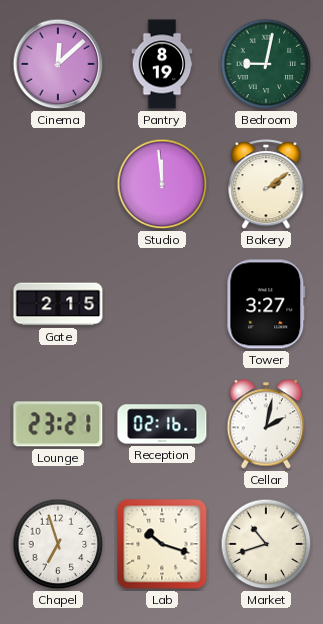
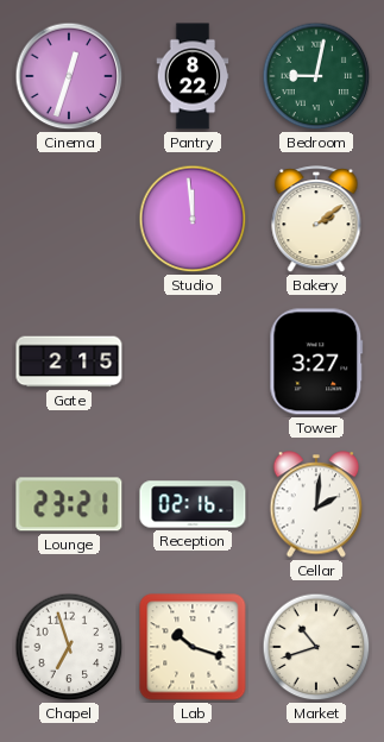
Cinema: 12:08 -> 12:33 (69, 76)
Pantry: 8:19 -> 8:22 (193, 76)
Cellar: 2:02 -> 2:01 (316, 504)
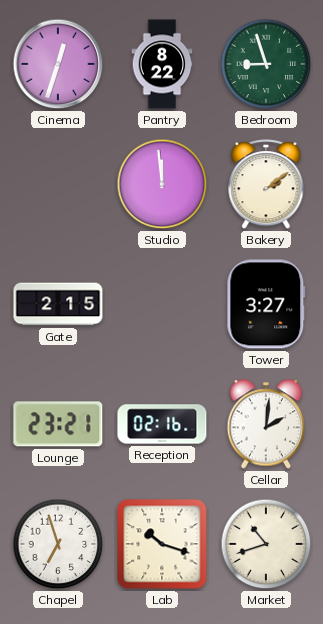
Bedroom: 9:02 -> 8:57 (266, 64)
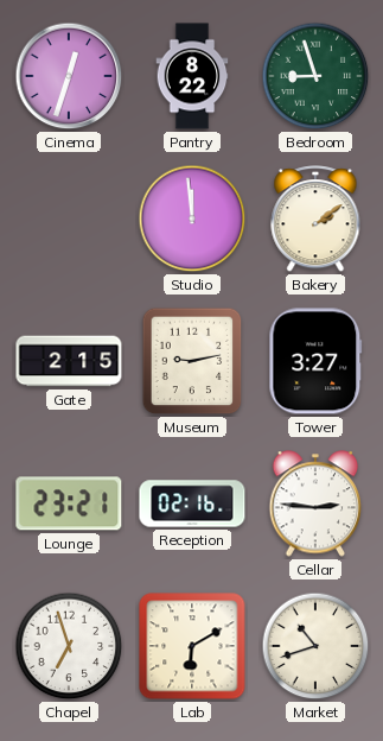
Museum: none -> 9:13 (192, 361)
Cellar: 2:01 -> 2:46 (315, 503)
Lab: 10:18 -> 6:10 (192, 646)
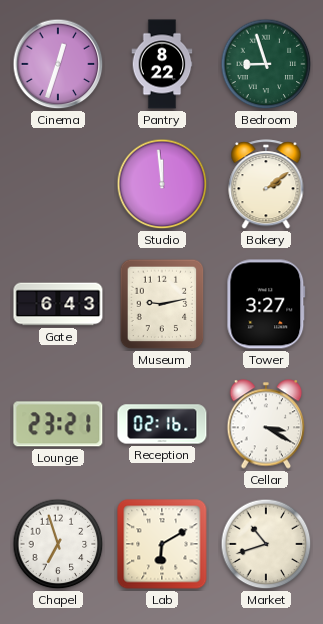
Gate: 2:15 -> 6:43 (58, 304)
Cellar: 2:46 -> 3:20 (266, 424)
